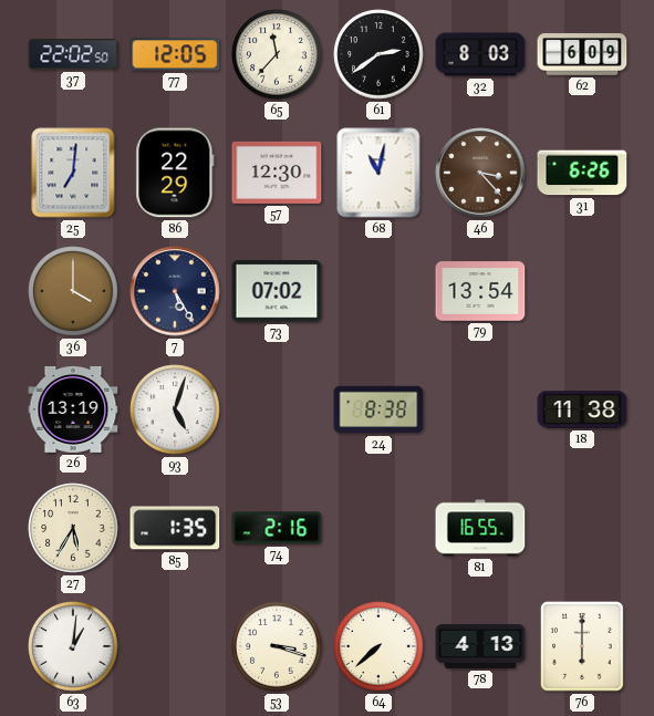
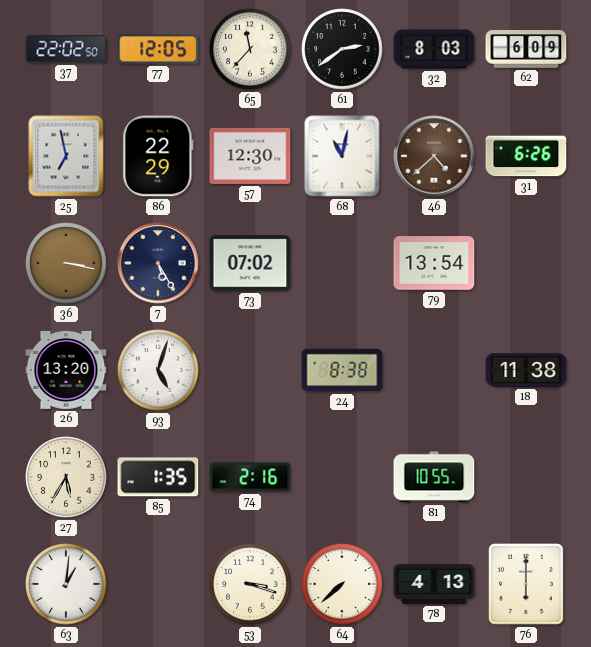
25: 7:01 -> 6:58 (66, 156)
46: 3:23 -> 4:38 (434, 156)
36: 4:00 -> 3:17 (66, 263)
26: 13:19 -> 13:20 (66, 370)
81: 16:55 -> 10:55 (434, 477)
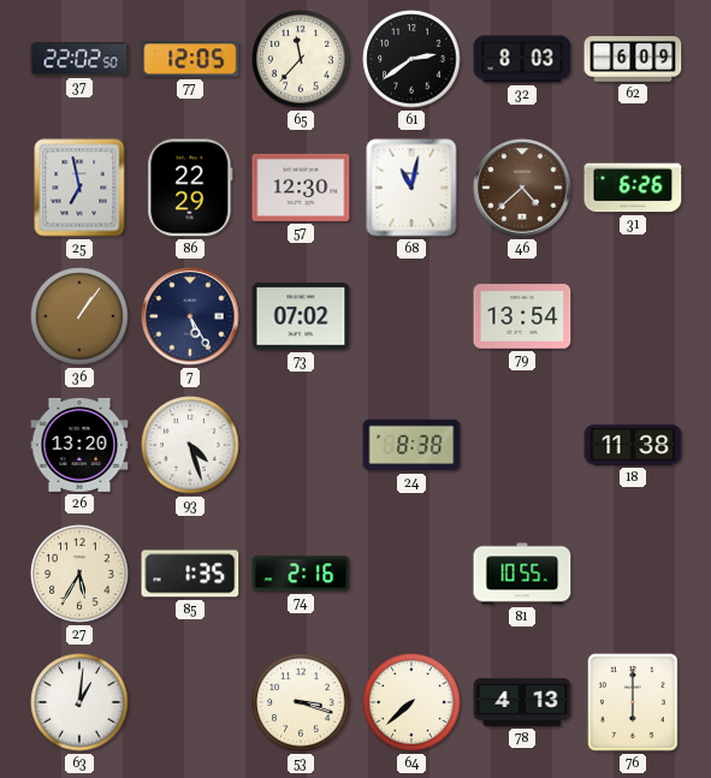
36: 3:17 -> 1:06 (79, 316)
93: 5:03 -> 4:27 (190, 445)
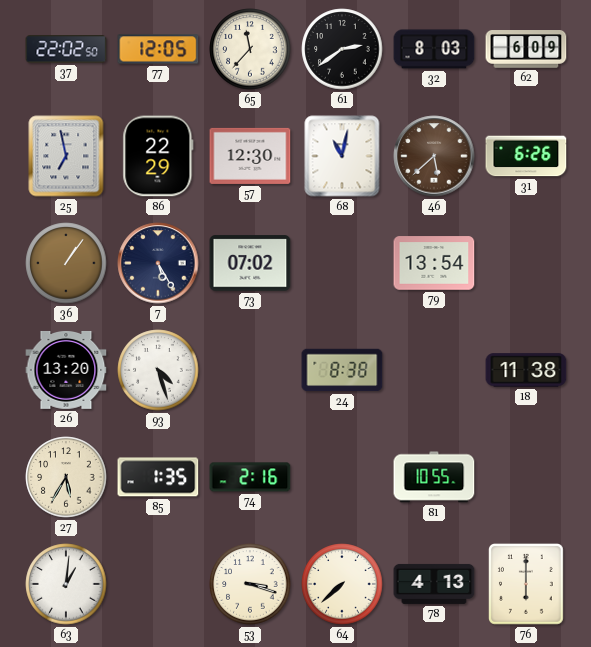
46: 4:38 -> 5:38 (434, 156)
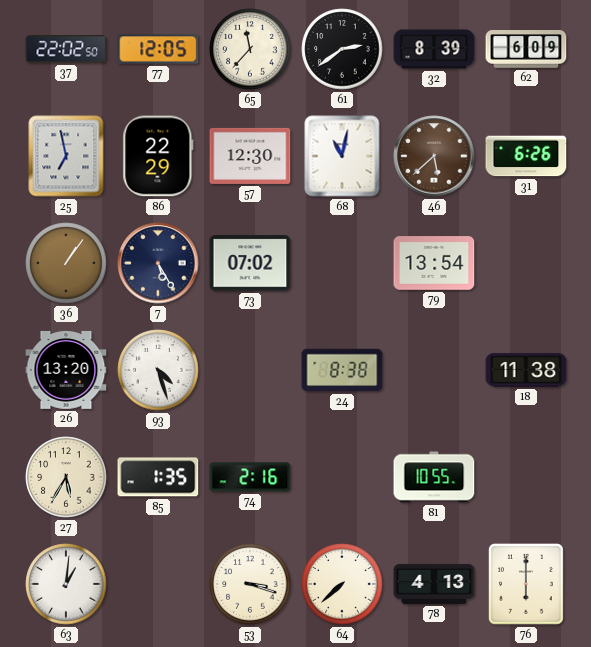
32: 8:03 -> 8:39 (434, 49)
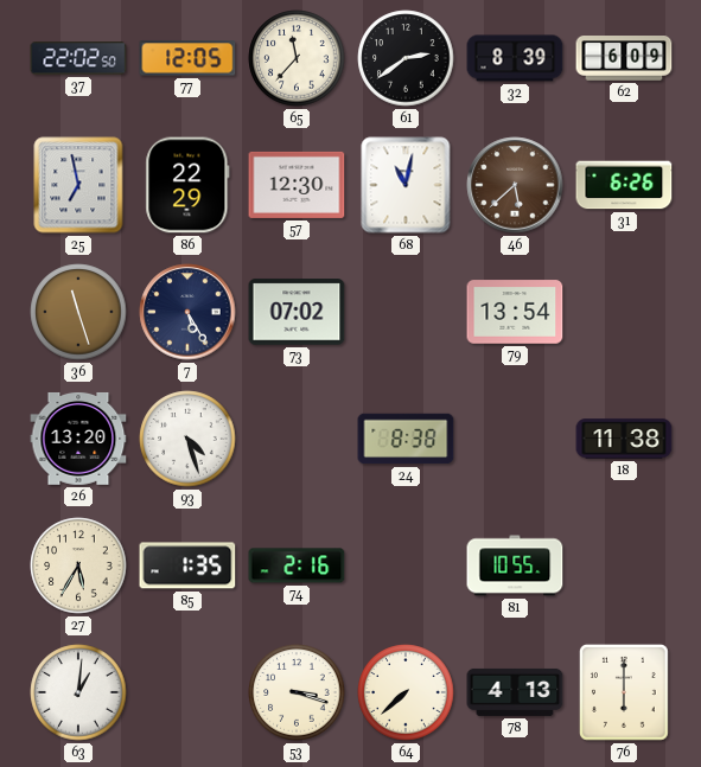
36: 1:06 -> 11:27 (78, 312)
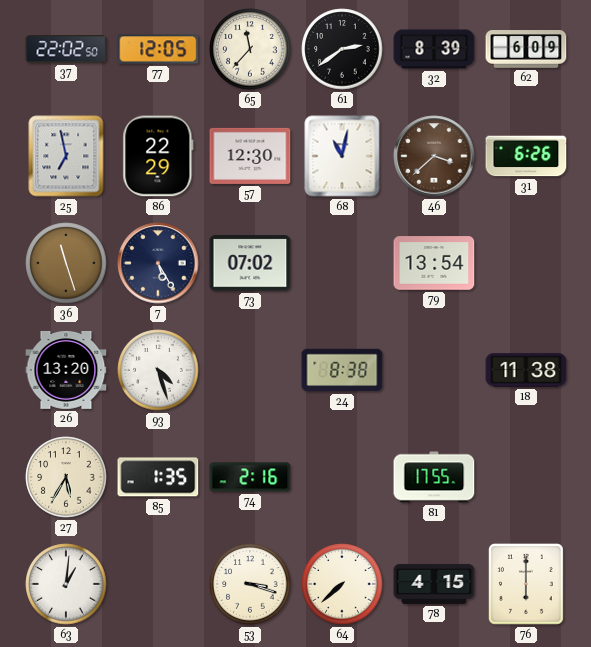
46: 5:38 -> 3:38 (434, 156)
81: 10:55 -> 17:55 (434, 477)
78: 4:13 -> 4:15 (434, 584)
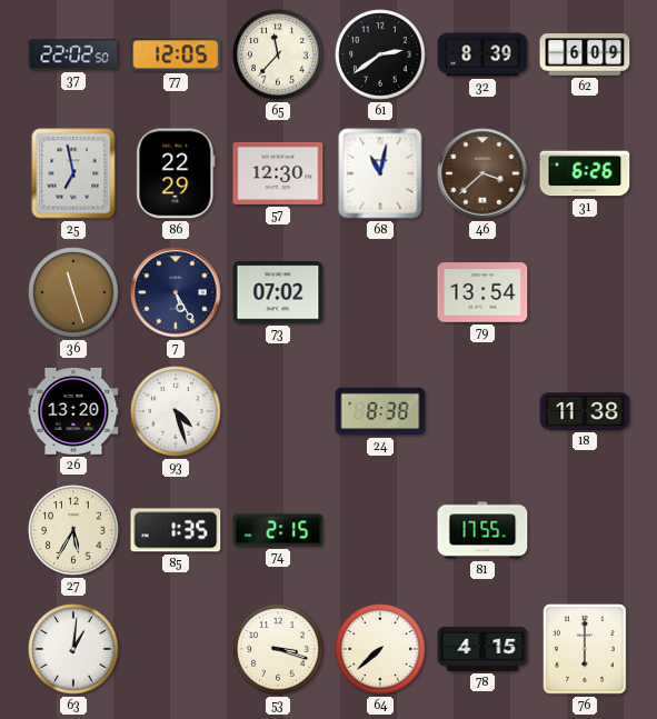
74: 2:16 -> 2:15 (278, 530)
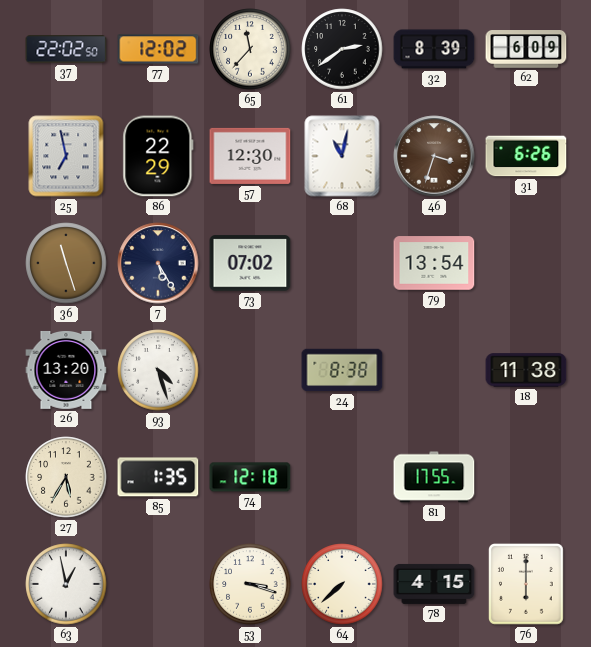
77: 12:05 -> 12:02 (158, 49)
46: 3:38 -> 3:33 (434, 156)
74: 2:15 -> 12:18 (250, 477)
63: 1:01 -> 12:58 (66, 584)
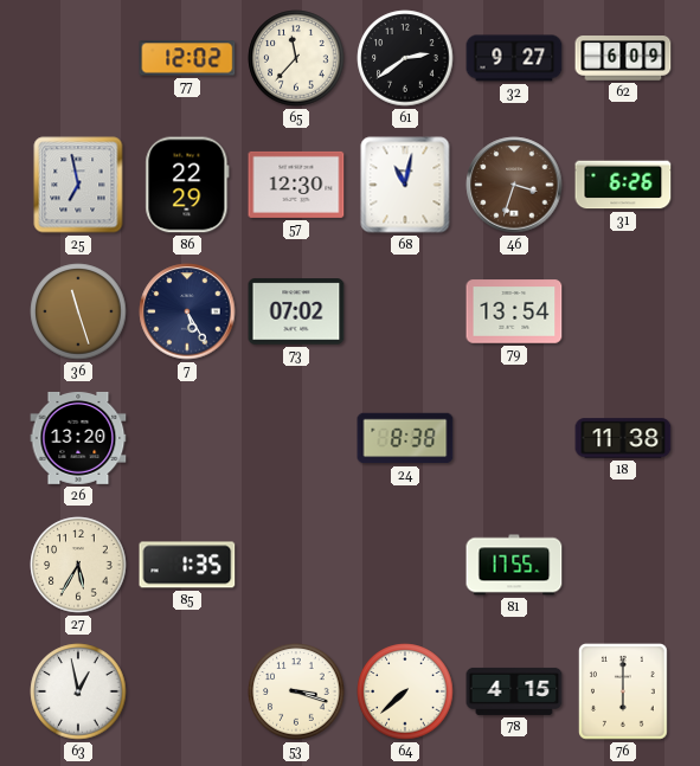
37: 22:02 -> none (66, 49)
32: 8:39 -> 9:27 (514, 58)
93: 4:27 -> none (158, 370)
74: 12:18 -> none (250, 477)
